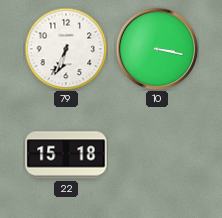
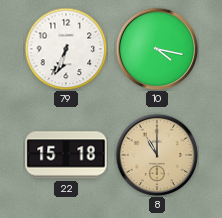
10: 3:17 -> 4:17 (157, 49)
8: none -> 11:00 (157, 155)
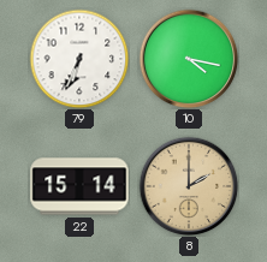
22: 15:18 -> 15:14 (79, 186)
8: 11:00 -> 2:00 (189, 186)
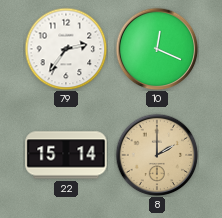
79: 6:34 -> 2:36 (66, 49)
10: 4:17 -> 12:19 (157, 49)
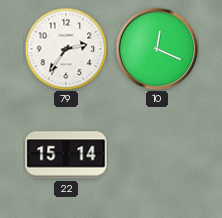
8: 2:00 -> none (157, 155)
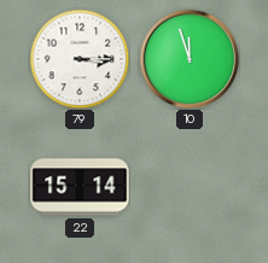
79: 2:36 -> 3:15 (80, 59)
10: 12:19 -> 11:57 (190, 59)
